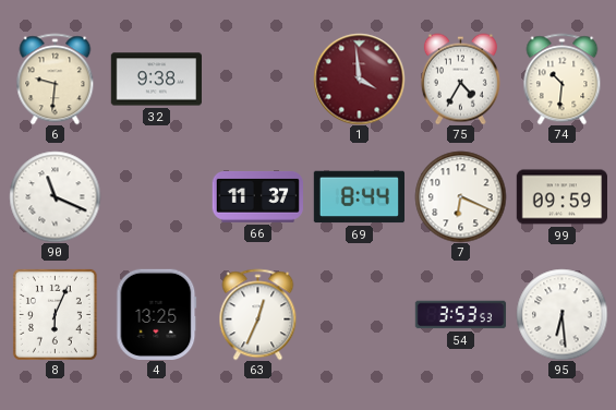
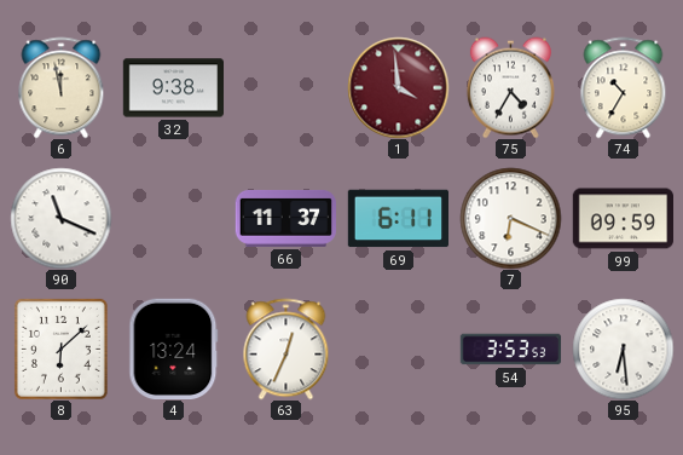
6: 9:31 -> 11:58 (62, 87)
74: 10:31 -> 10:35 (624, 87)
69: 8:44 -> 6:11 (398, 219)
8: 6:04 -> 6:08 (60, 349)
4: 13:25 -> 13:24 (174, 349)
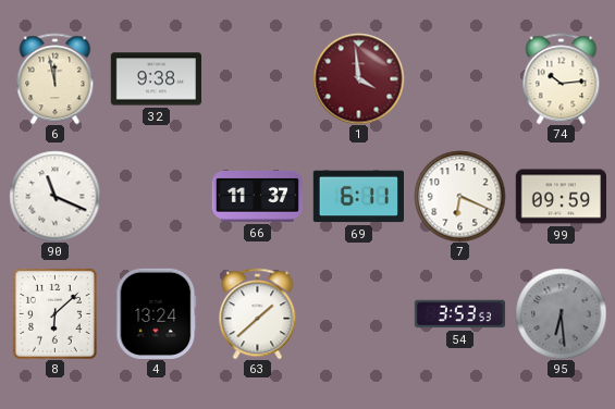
75: 4:35 -> none (510, 87)
74: 10:35 -> 10:14 (562, 78)
63: 12:34 -> 1:38 (258, 313)
95 dial: white -> grey (561, 313)
